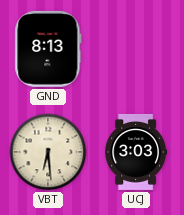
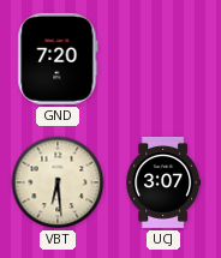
GND: 8:13 -> 7:20 (58, 59)
UCJ: 3:03 -> 3:07 (163, 182)
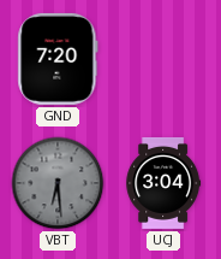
VBT dial: cream -> grey (58, 183)
UCJ: 3:07 -> 3:04 (163, 183)
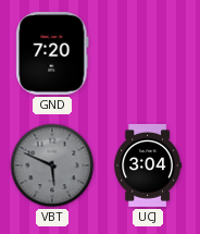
VBT: 6:29 -> 5:49 (52, 165)
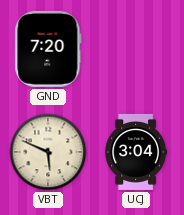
VBT dial: grey -> cream (48, 152)
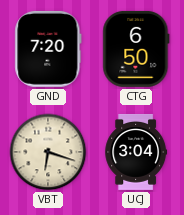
CTG: none -> 6:50 (136, 49)
VBT: 5:49 -> 6:18 (48, 152)
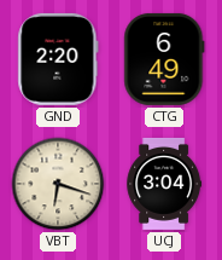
GND: 7:20 -> 2:20 (58, 59)
CTG: 6:50 -> 6:49 (164, 59)
